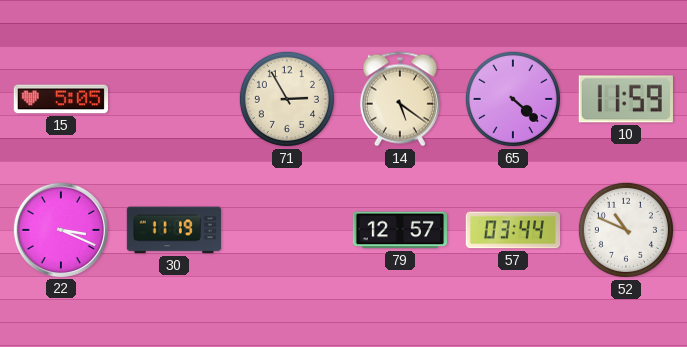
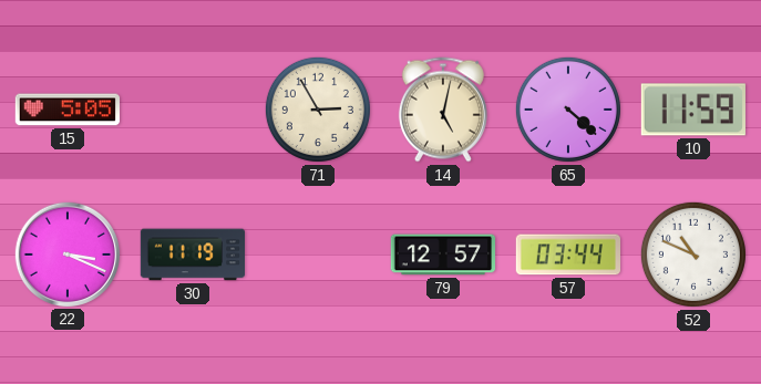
14: 5:21 -> 5:02 (443, 110)
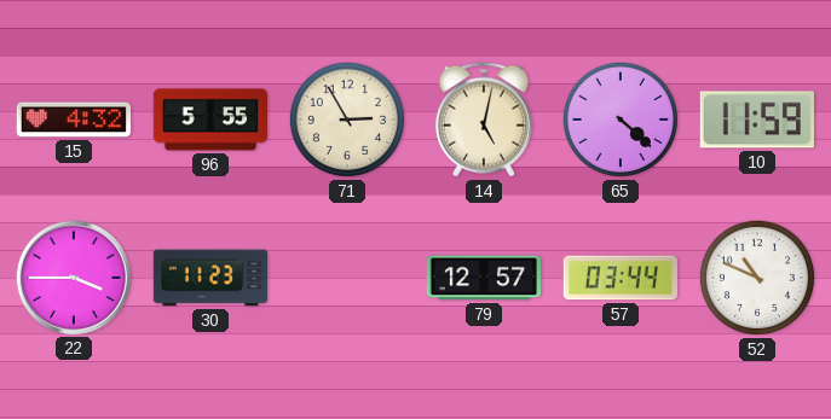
15: 5:05 -> 4:32 (73, 120)
96: none -> 5:55 (209, 120)
22: 3:19 -> 3:45 (73, 277)
30: 11:19 -> 11:23 (209, 278)
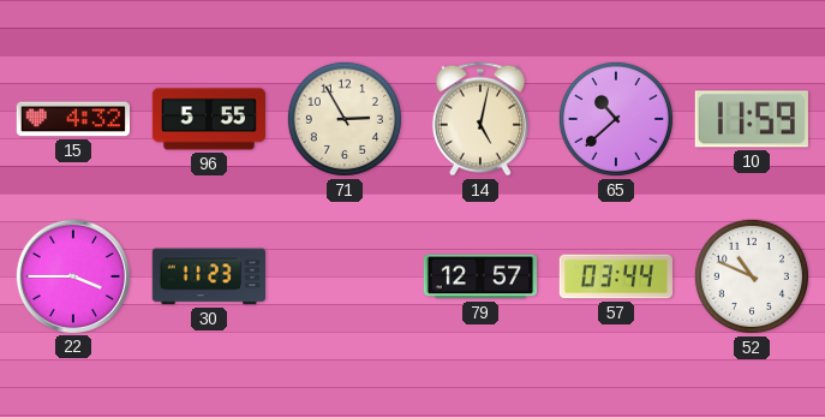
65: 4:22 -> 10:38 (616, 119)
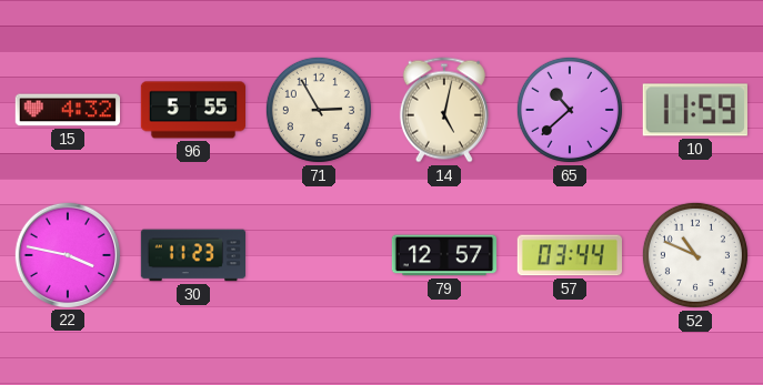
22: 3:45 -> 3:47 (67, 254)
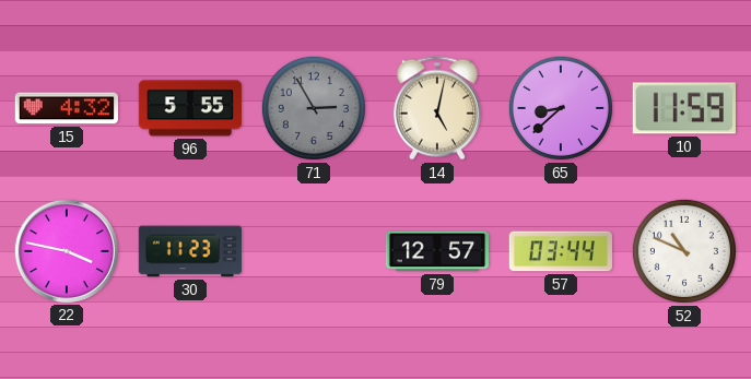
71 dial: cream -> grey (314, 108)
65: 10:38 -> 8:38 (561, 108)
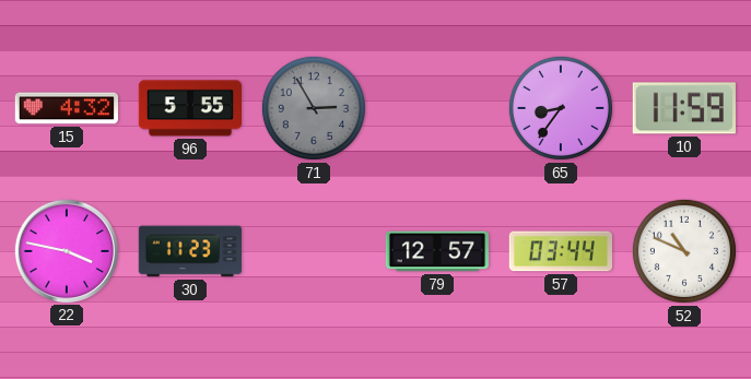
14: 5:02 -> none (437, 108)
65: 8:38 -> 8:36 (561, 108)
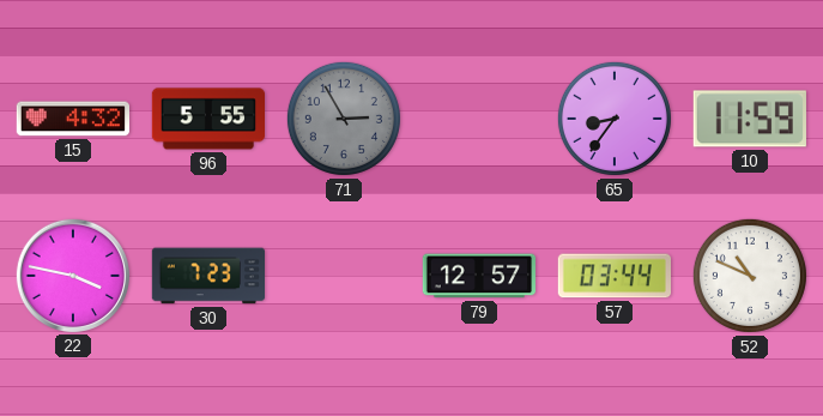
30: 11:23 -> 7:23 (207, 276)
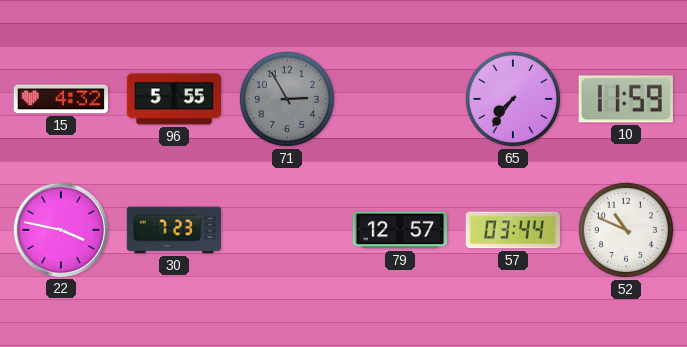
65: 8:36 -> 7:36 (513, 99)
